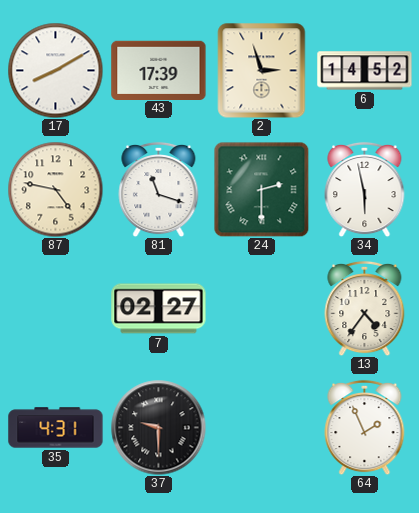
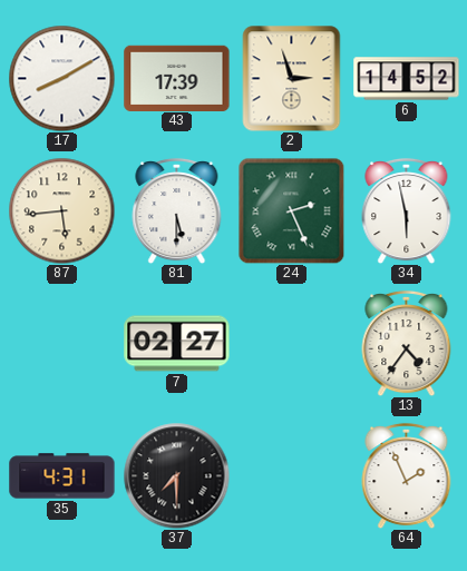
87: 4:47 -> 5:44 (61, 210)
81: 11:18 -> 5:30 (177, 210)
24: 2:30 -> 2:26 (291, 210)
37: 9:30 -> 7:30 (176, 475)
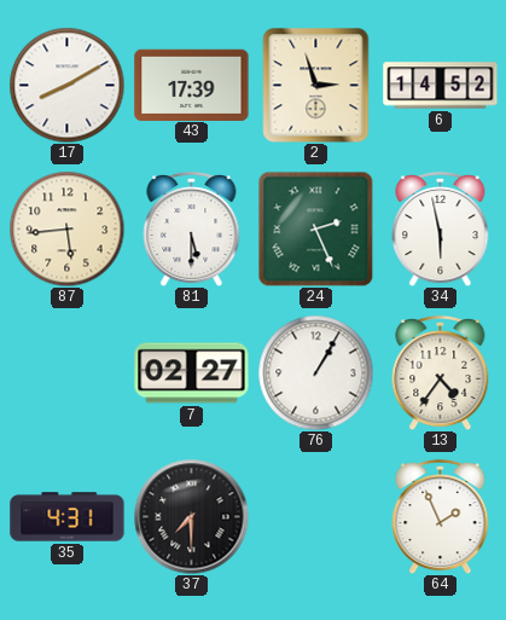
76: none -> 1:05 (315, 372)
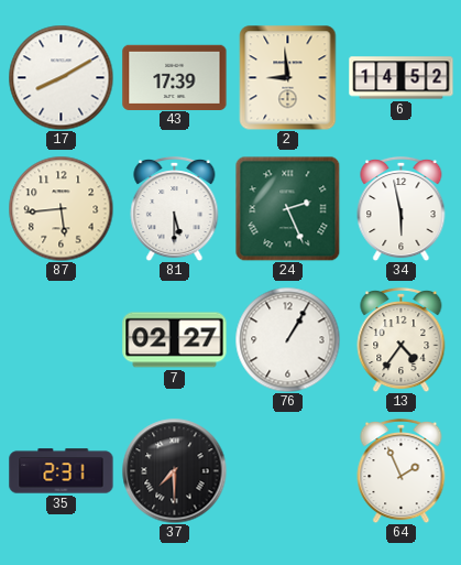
2: 2:57 -> 8:59 (288, 77)
35: 4:31 -> 2:31 (62, 471)
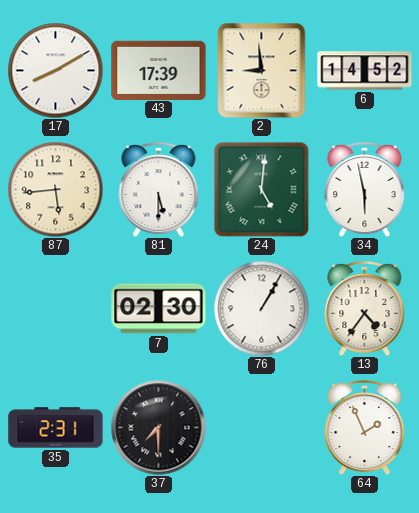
24: 2:26 -> 5:01 (261, 189)
7: 02:27 -> 02:30 (159, 309)
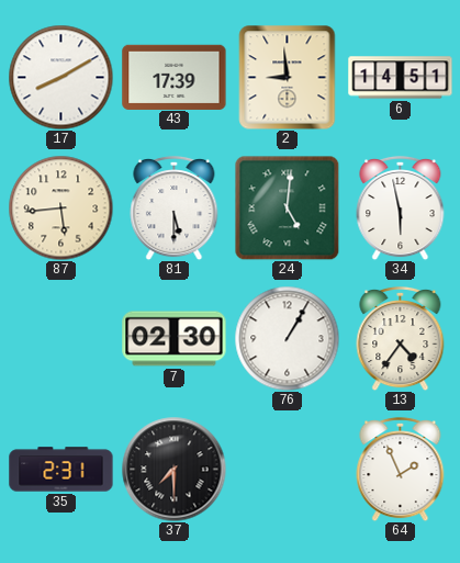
6: 14:52 -> 14:51 (401, 78)
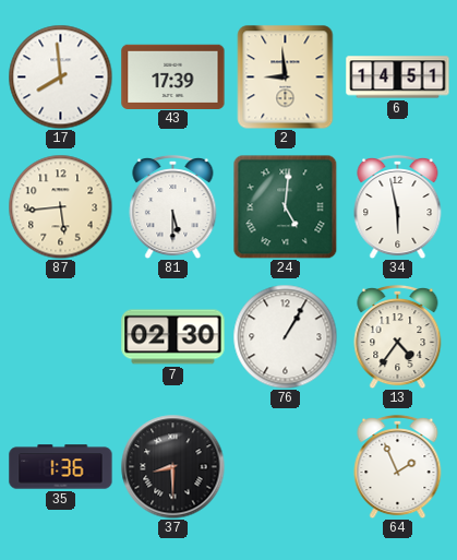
17: 8:10 -> 7:59 (60, 76)
35: 2:31 -> 1:36 (61, 467)
37: 7:30 -> 8:30 (172, 466)
